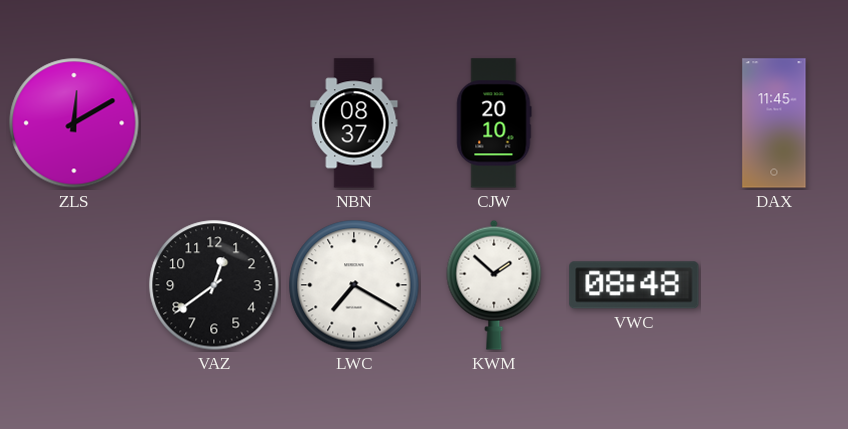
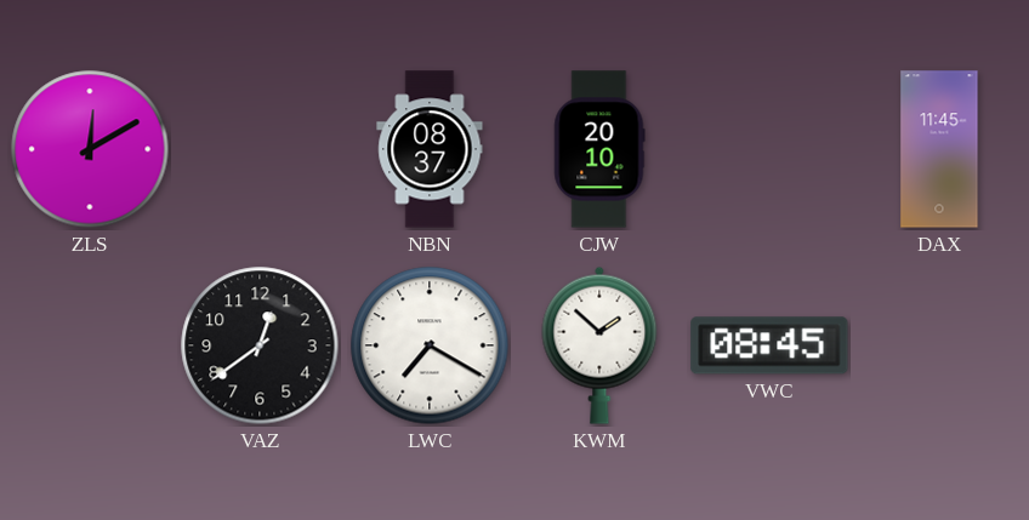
VWC: 08:48 -> 08:45 (769, 345)
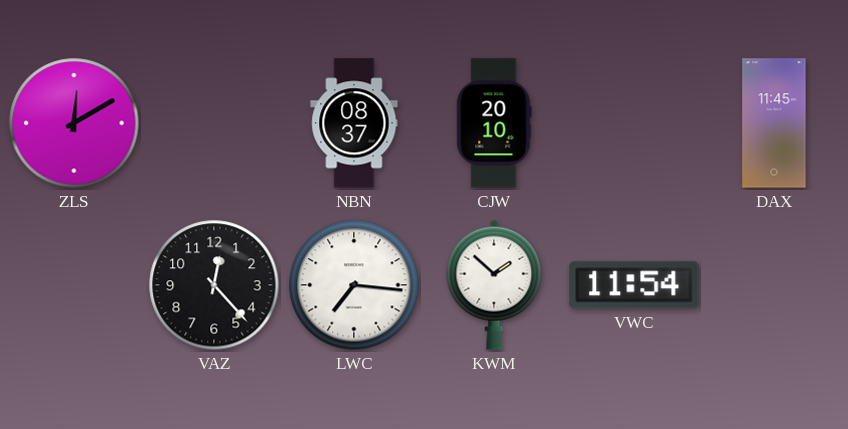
VAZ: 12:39 -> 12:23 (214, 285)
LWC: 7:20 -> 7:16 (354, 285)
VWC: 08:45 -> 11:54 (634, 285)
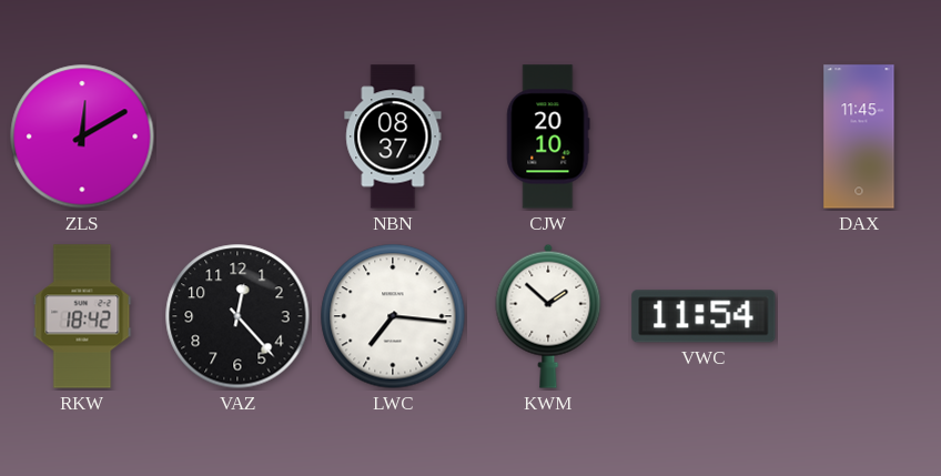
RKW: none -> 18:42 (82, 316)
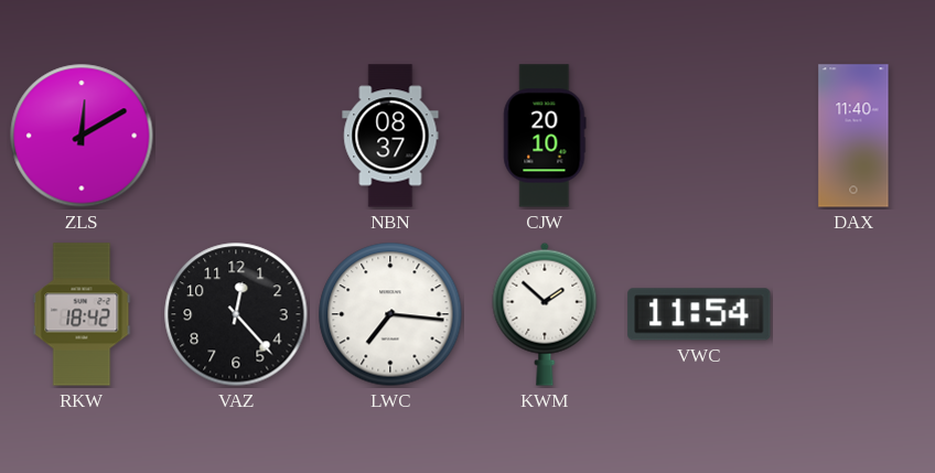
DAX: 11:45 -> 11:40 (853, 136)
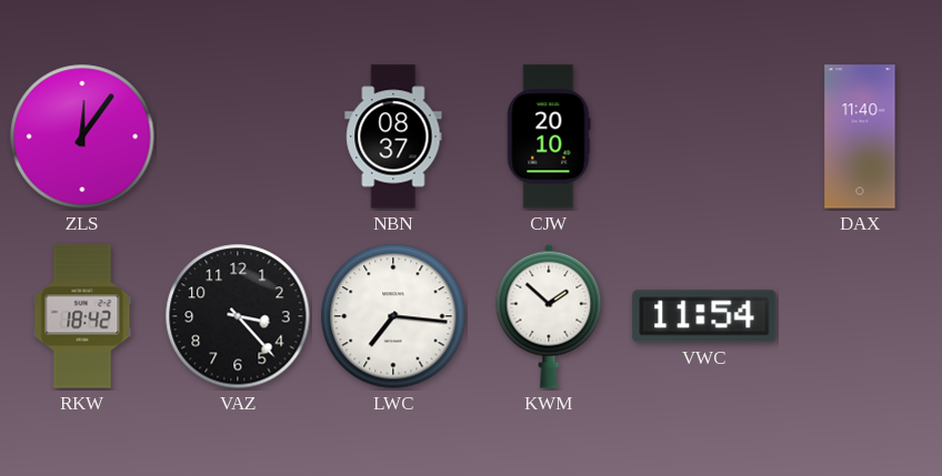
ZLS: 12:10 -> 12:06 (82, 136)
VAZ: 12:23 -> 3:23 (238, 316)
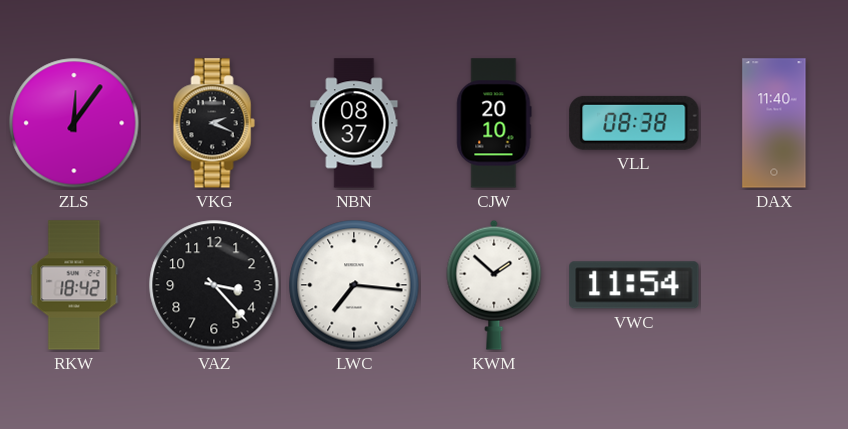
VKG: none -> 2:19 (214, 123)
VLL: none -> 08:38 (634, 123)
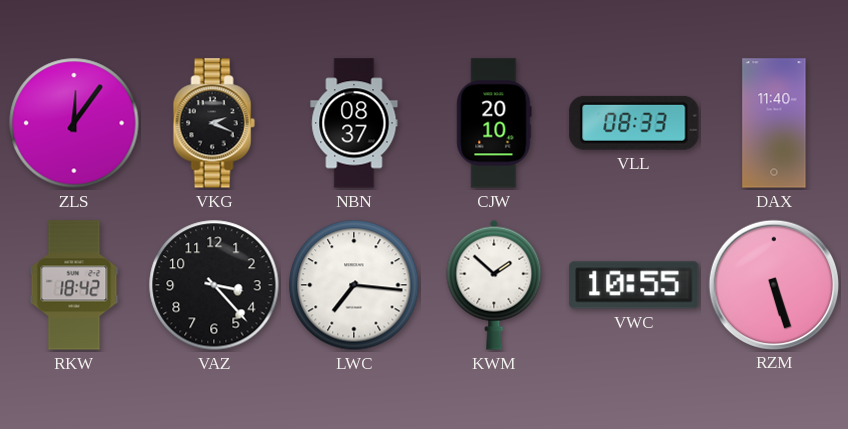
VLL: 08:38 -> 08:33 (634, 123)
VWC: 11:54 -> 10:55 (634, 285)
RZM: none -> 5:27 (773, 284)
